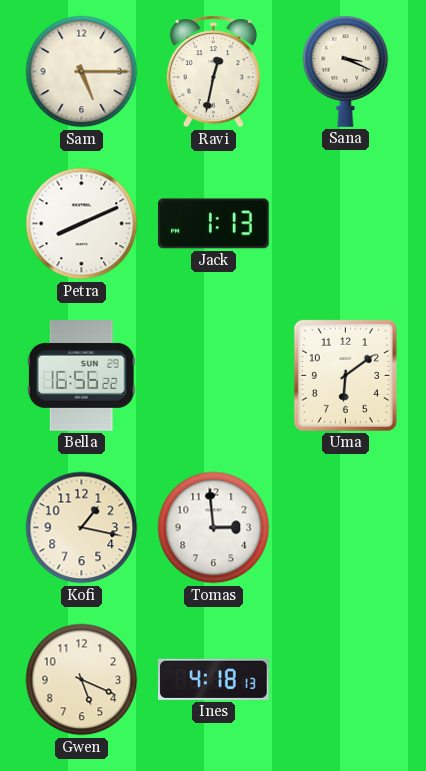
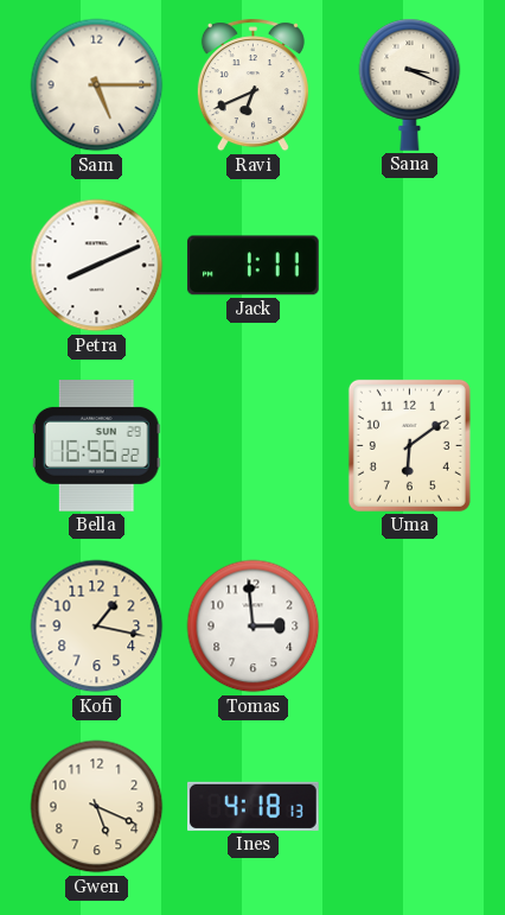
Ravi: 12:32 -> 6:41 (252, 85)
Jack: 1:13 -> 1:11 (252, 266)
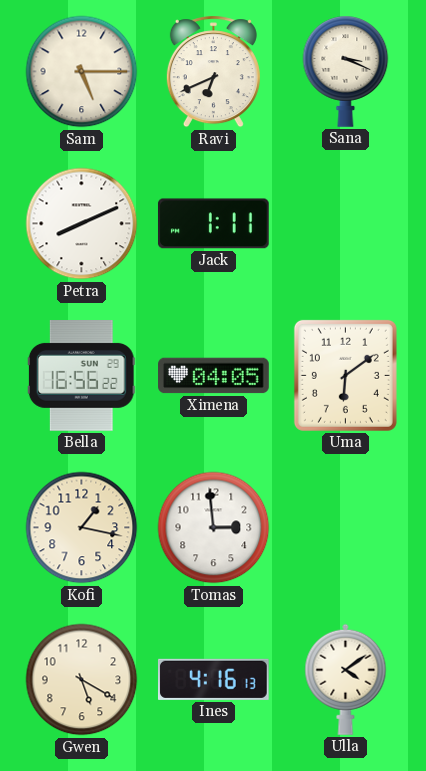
Ximena: none -> 04:05 (214, 376)
Gwen: 5:19 -> 5:20 (82, 680)
Ines: 4:18 -> 4:16 (214, 679)
Ulla: none -> 4:09 (346, 679)
